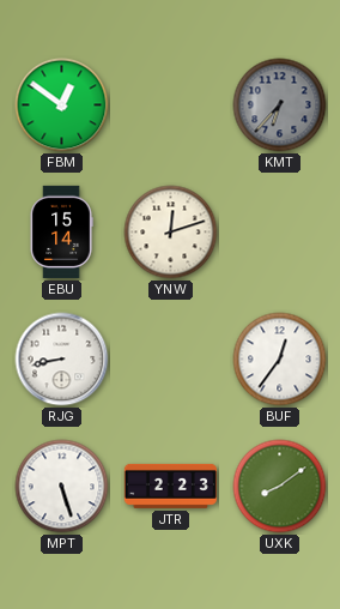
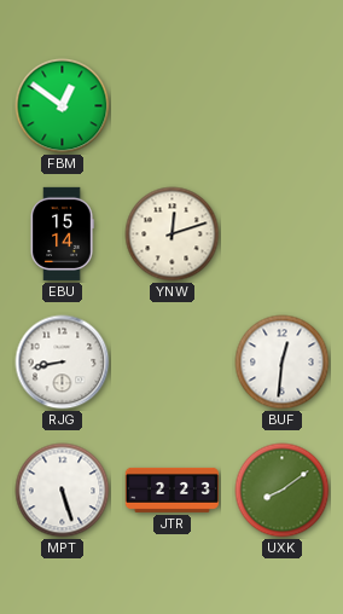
KMT: 6:37 -> none (280, 105)
BUF: 12:36 -> 12:31 (283, 363)
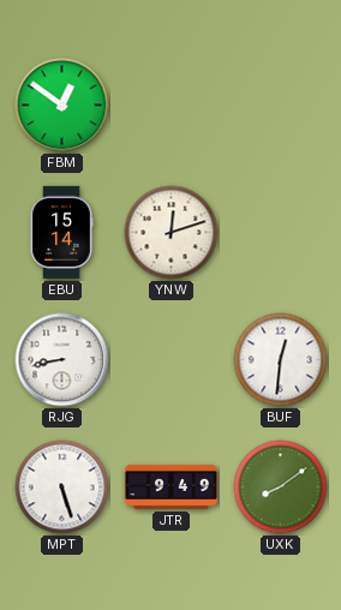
JTR: 2:23 -> 9:49 (170, 486)
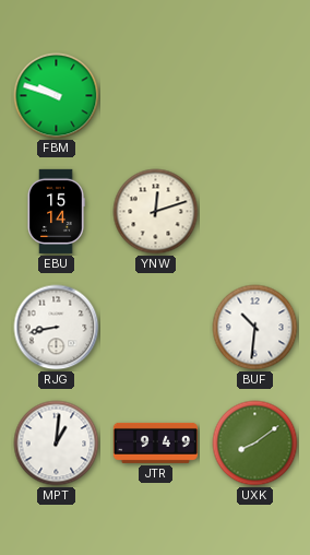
FBM: 12:51 -> 9:48 (57, 96)
BUF: 12:31 -> 10:31 (255, 328)
MPT: 5:27 -> 1:01 (57, 444)
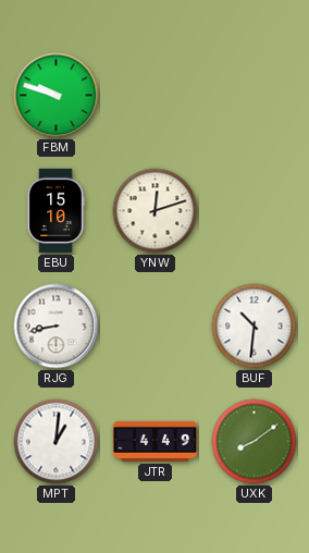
EBU: 15:14 -> 15:10 (55, 210)
JTR: 9:49 -> 4:49 (154, 441)
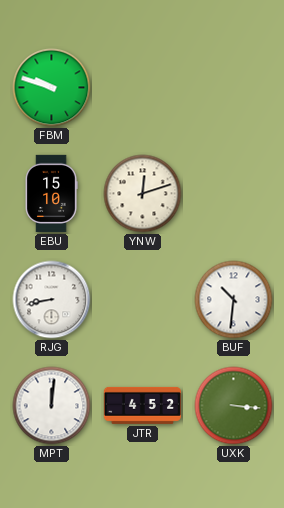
MPT: 1:01 -> 12:01 (52, 406)
JTR: 4:49 -> 4:52 (142, 405)
UXK: 8:09 -> 3:16 (234, 406)
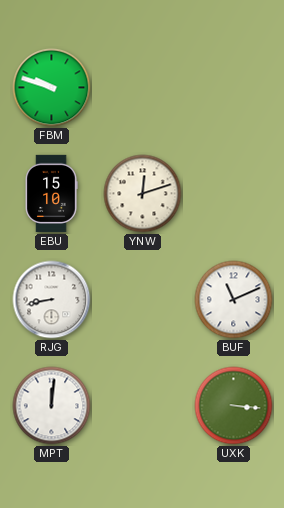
BUF: 10:31 -> 11:11 (234, 300)
JTR: 4:52 -> none (142, 405)
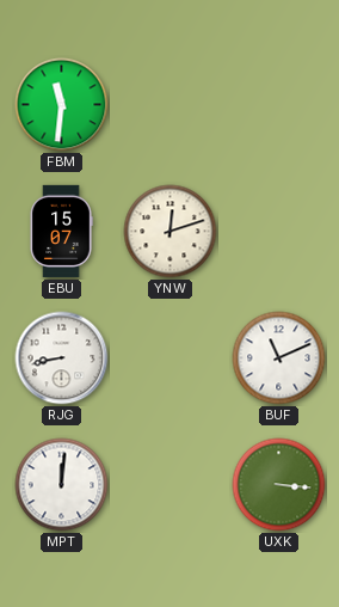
FBM: 9:48 -> 11:31 (62, 105)
EBU: 15:10 -> 15:07 (61, 231)
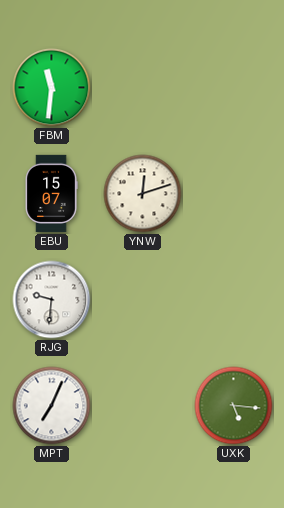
RJG: 8:43 -> 9:31 (52, 300)
BUF: 11:11 -> none (279, 358)
MPT: 12:01 -> 7:04 (52, 406)
UXK: 3:16 -> 5:16 (234, 406)
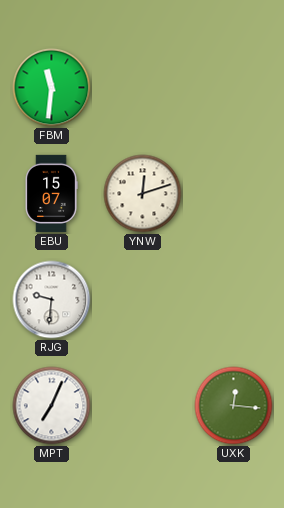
UXK: 5:16 -> 12:16 (234, 406)
